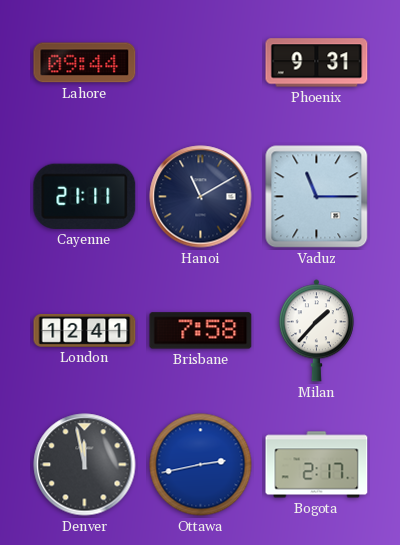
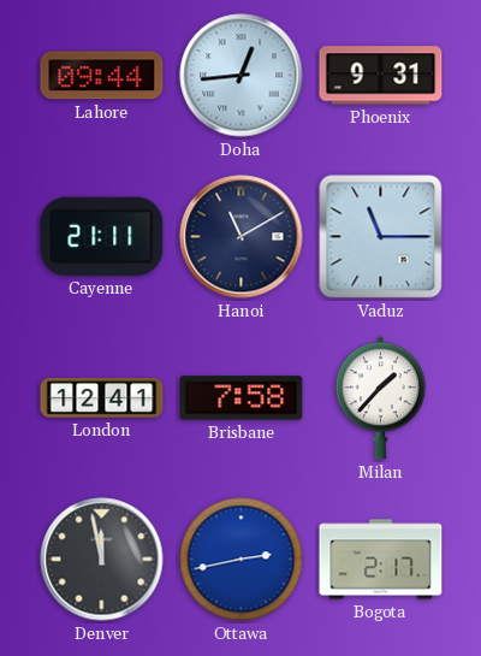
Doha: none -> 12:44 (242, 76)
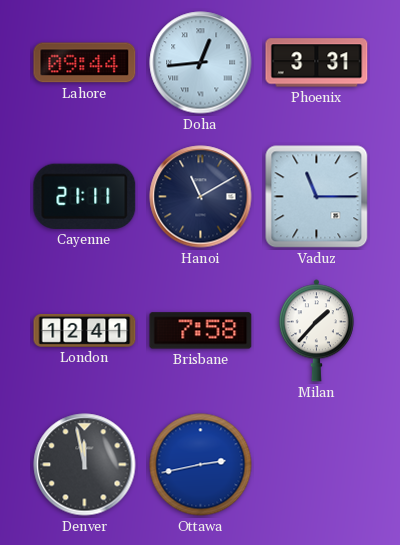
Phoenix: 9:31 -> 3:31 (317, 63)
Bogota: 2:17 -> none (381, 560)
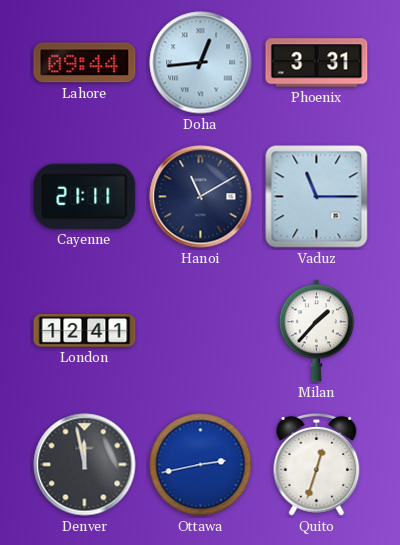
Brisbane: 7:58 -> none (201, 331)
Quito: none -> 12:33 (317, 464)
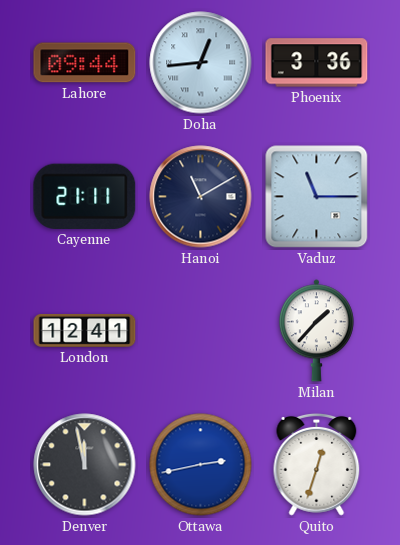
Phoenix: 3:31 -> 3:36 (317, 63)
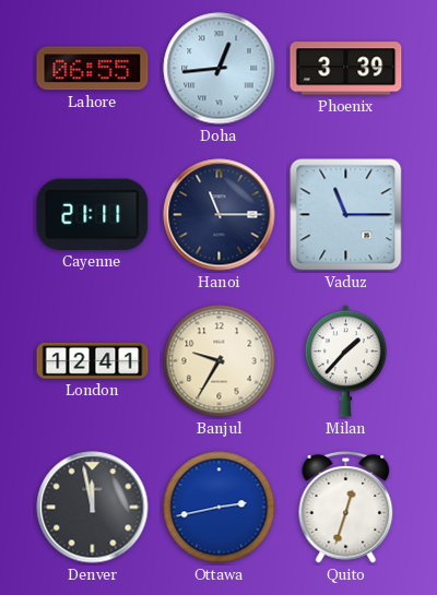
Lahore: 09:44 -> 06:55 (93, 69)
Phoenix: 3:36 -> 3:39 (346, 69)
Hanoi: 11:10 -> 11:15 (220, 215)
Banjul: none -> 9:35 (220, 361)
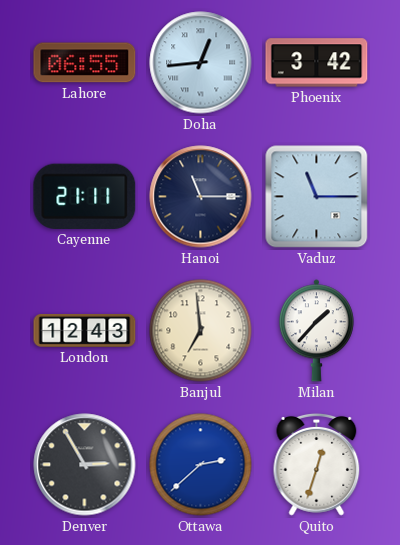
Phoenix: 3:39 -> 3:42 (317, 63)
London: 12:41 -> 12:43 (85, 330)
Banjul: 9:35 -> 6:59 (201, 331)
Denver: 11:58 -> 2:55 (85, 465)
Ottawa: 2:43 -> 2:38 (201, 465)
